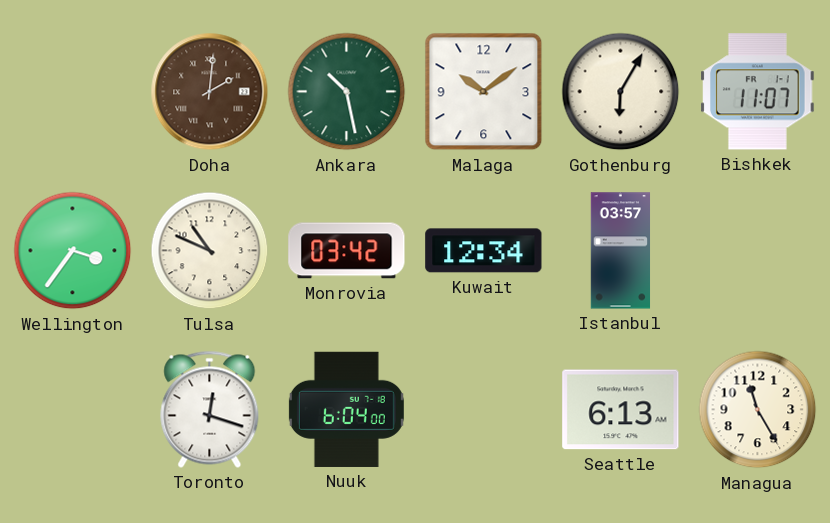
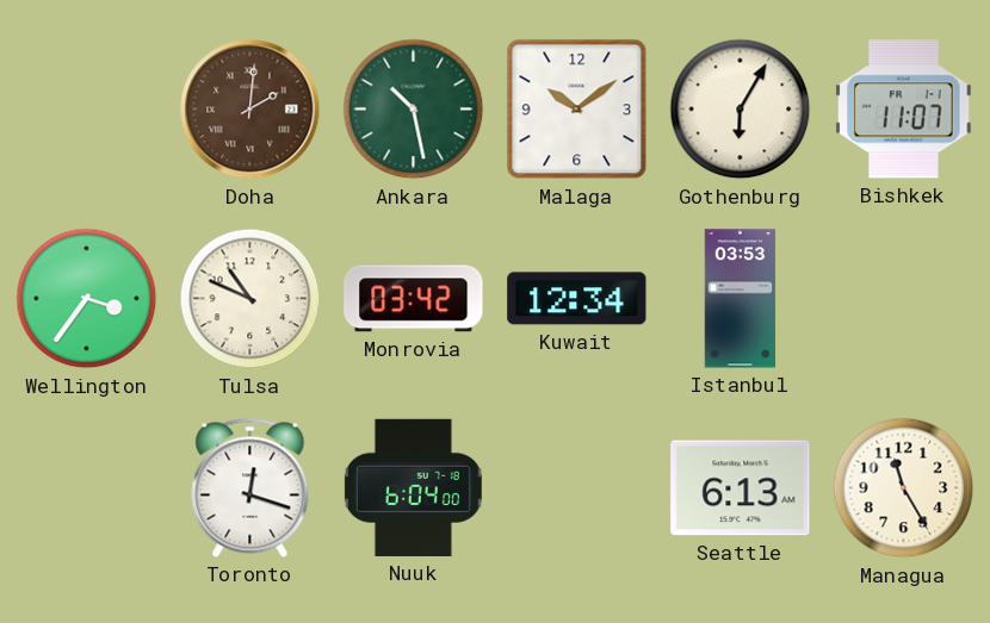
Istanbul: 03:57 -> 03:53 (741, 299)
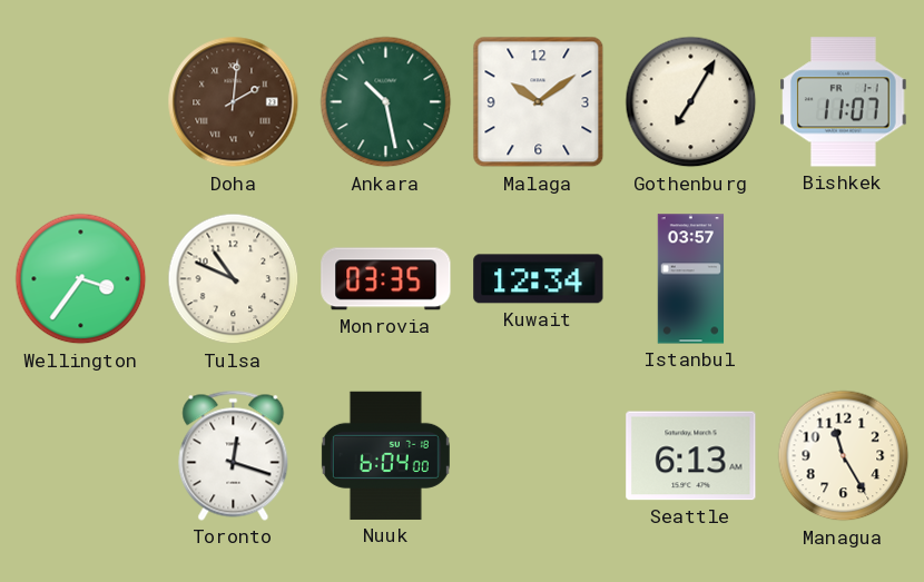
Gothenburg: 6:05 -> 7:05 (691, 102)
Monrovia: 03:42 -> 03:35 (386, 279)
Istanbul: 03:53 -> 03:57 (691, 279)
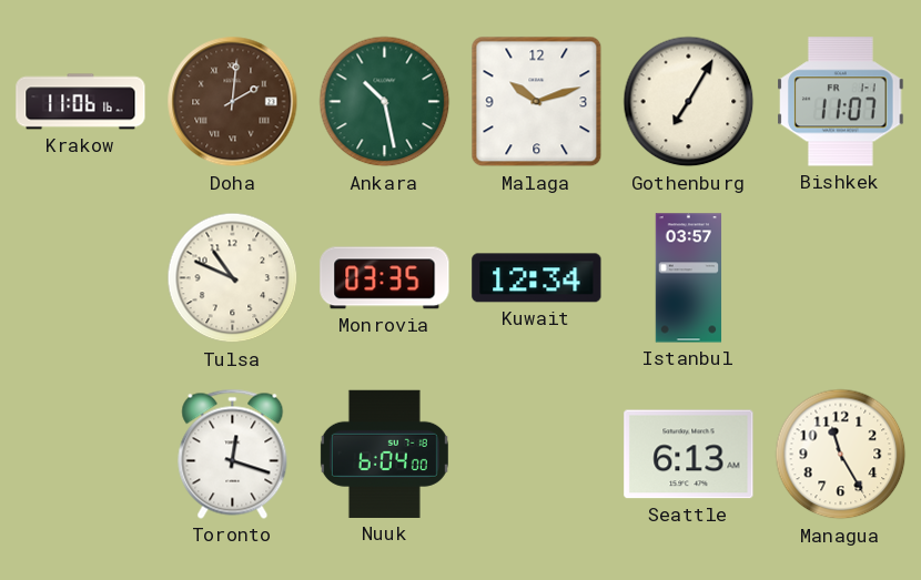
Krakow: none -> 11:06 (81, 102)
Malaga: 10:09 -> 10:12 (537, 102)
Wellington: 3:36 -> none (81, 279)
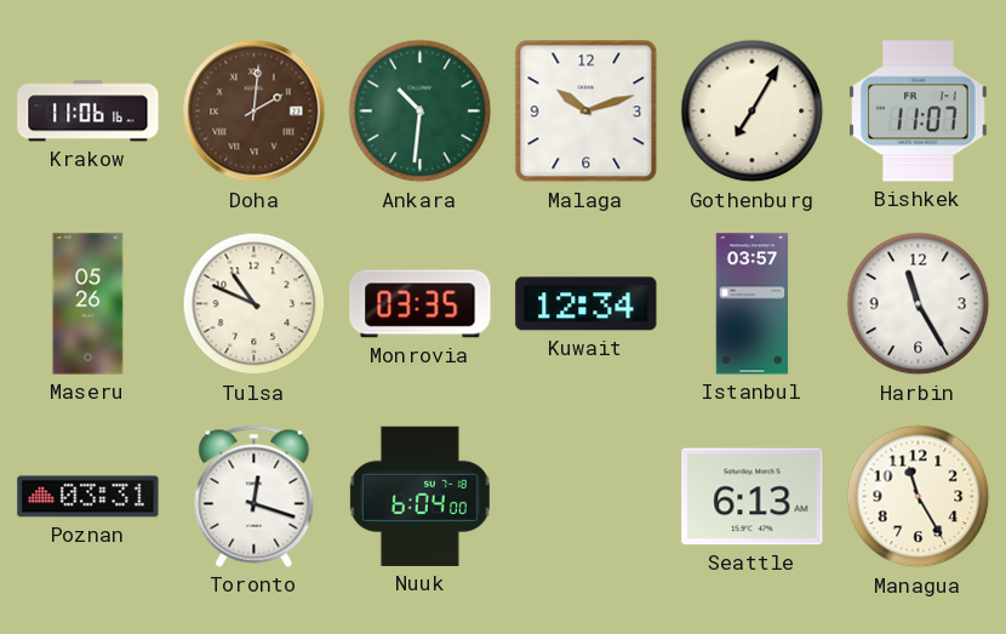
Ankara: 10:28 -> 10:31 (421, 112)
Maseru: none -> 05:26 (88, 304)
Harbin: none -> 11:25 (919, 304)
Poznan: none -> 03:31 (88, 497)
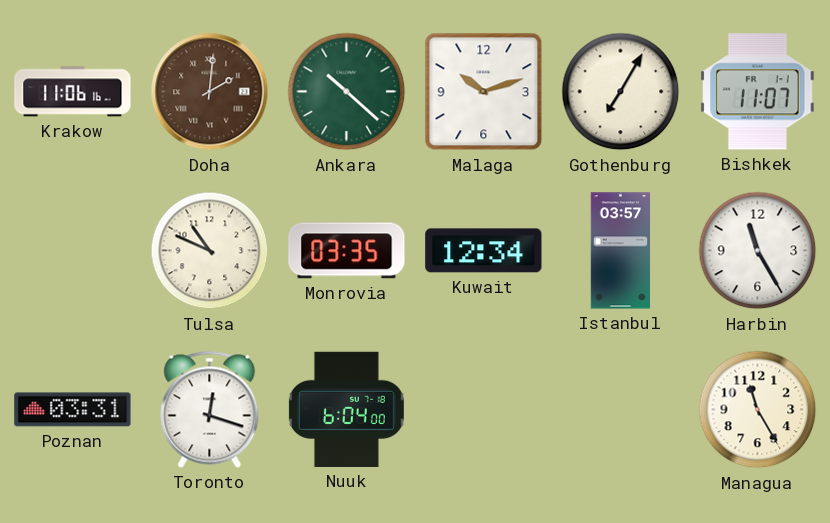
Ankara: 10:31 -> 10:22 (347, 92)
Maseru: 05:26 -> none (88, 304)
Seattle: 6:13 -> none (753, 497)
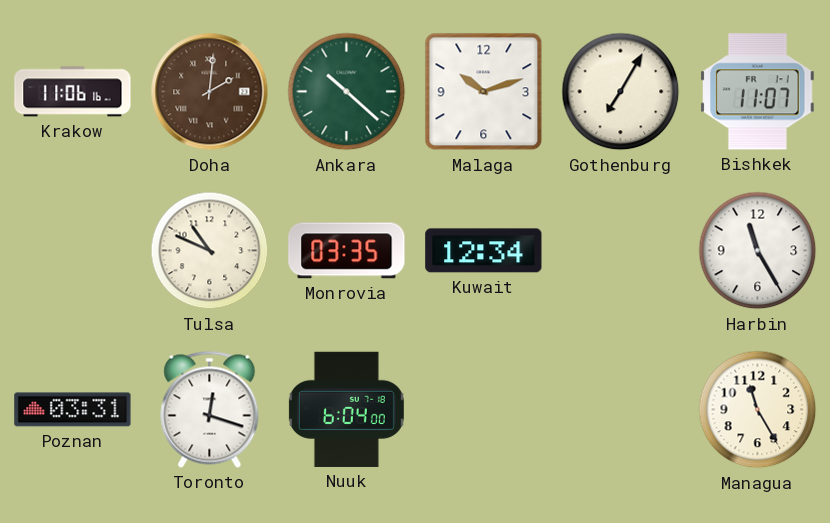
Istanbul: 03:57 -> none (621, 251)
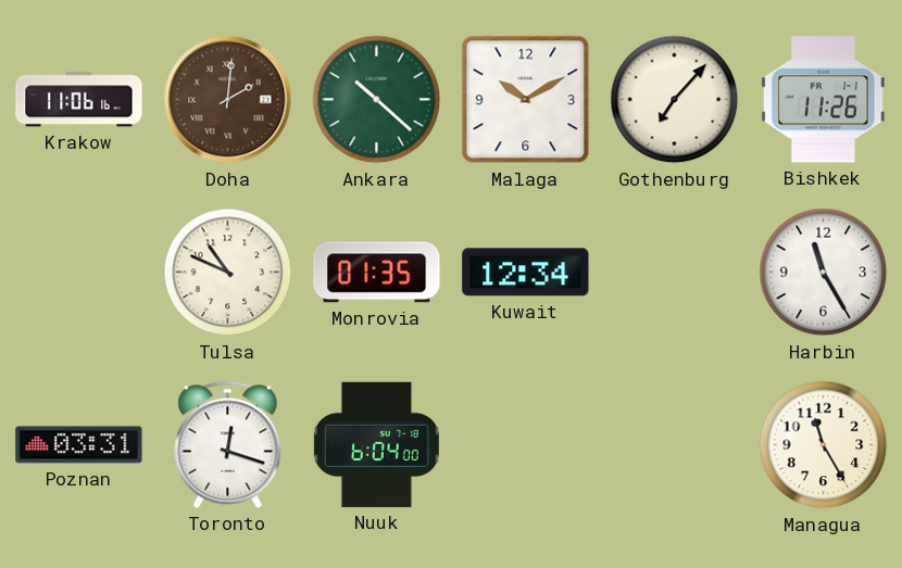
Malaga: 10:12 -> 10:10 (526, 100)
Gothenburg: 7:05 -> 7:07 (675, 100)
Bishkek: 11:07 -> 11:26 (824, 100)
Monrovia: 03:35 -> 01:35 (377, 273)
